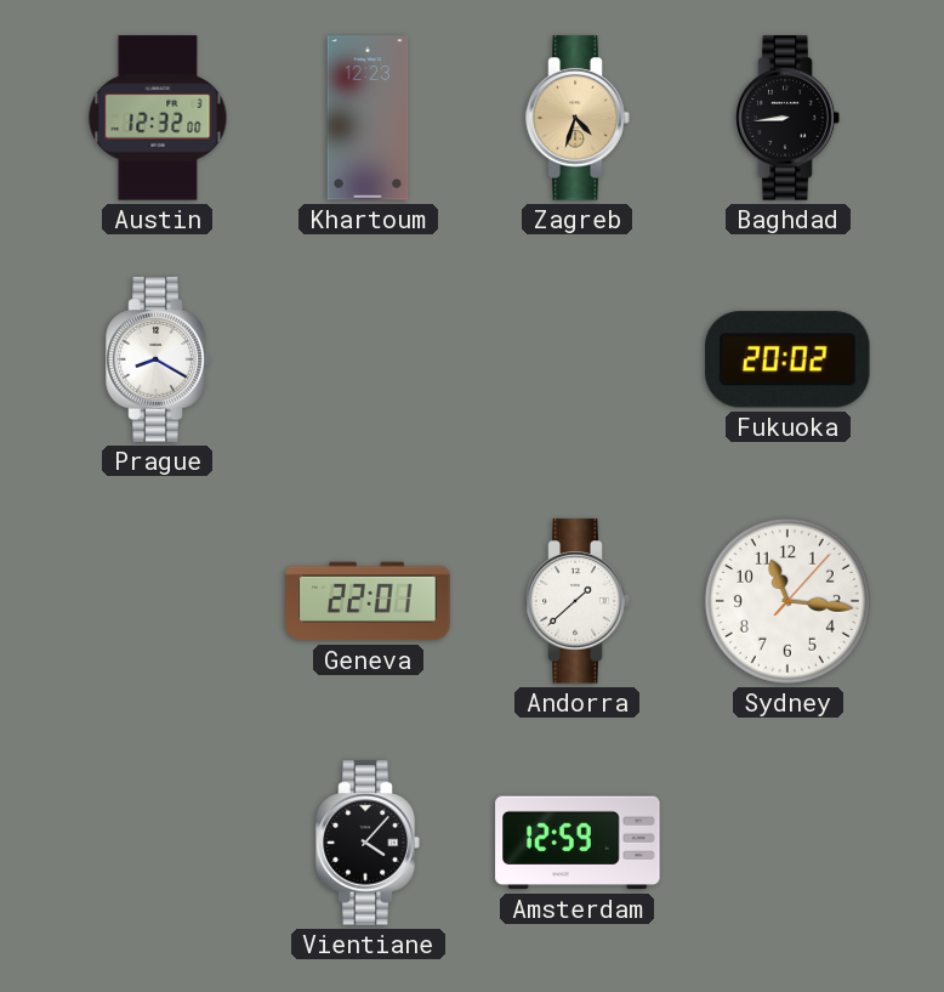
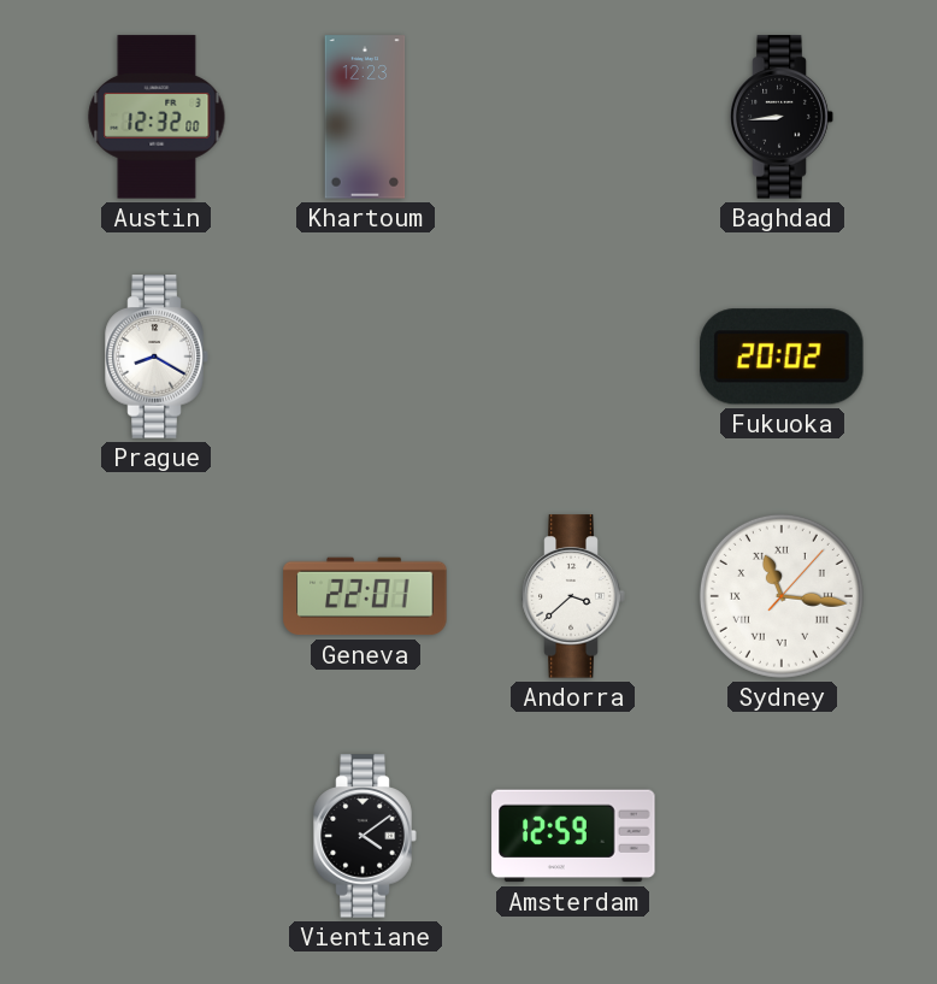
Zagreb: 4:33 -> none (578, 118)
Andorra: 1:38 -> 3:38 (573, 596)
Sydney numerals: Arabic -> Roman (782, 596)
Vientiane: 4:07 -> 4:09 (365, 836)
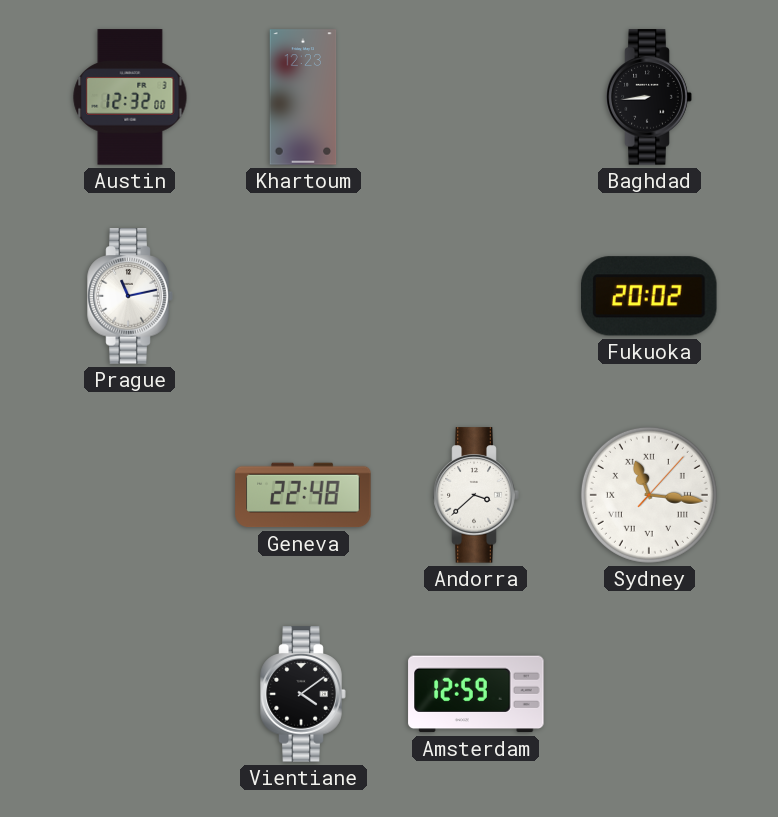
Prague: 8:20 -> 11:13 (130, 296)
Geneva: 22:01 -> 22:48 (303, 495)
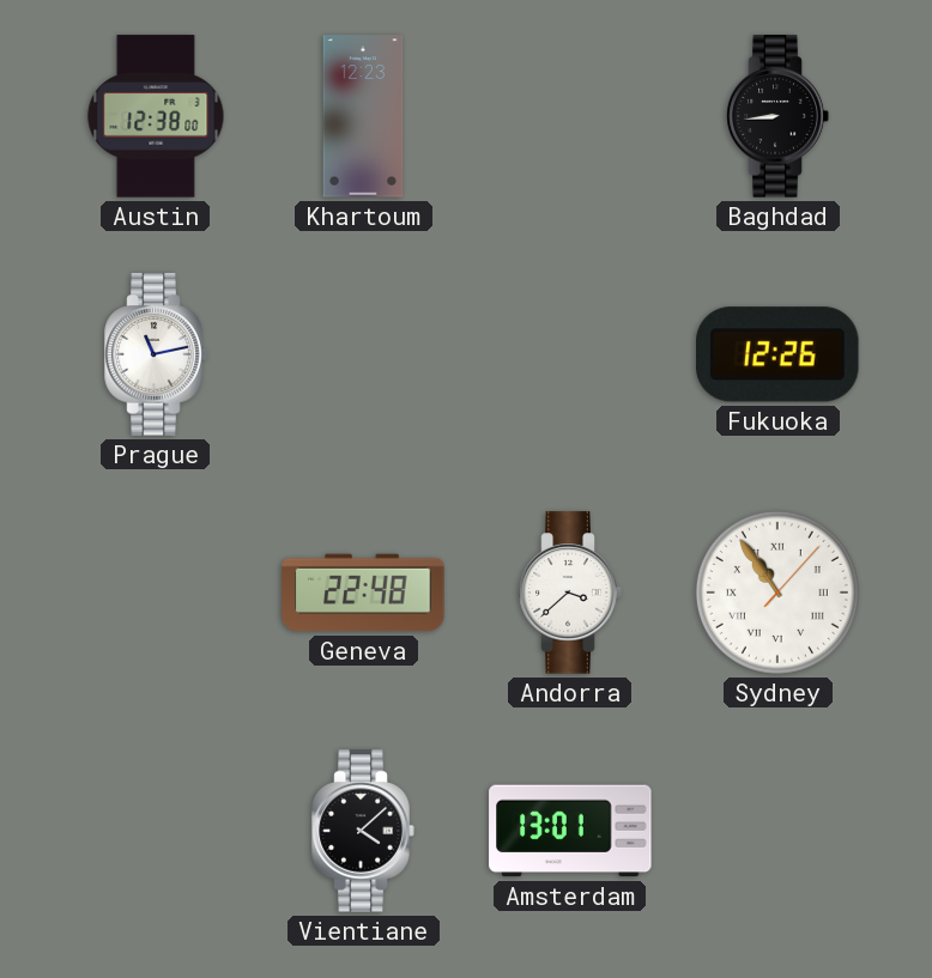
Austin: 12:32 -> 12:38 (156, 116)
Fukuoka: 20:02 -> 12:26 (779, 354)
Sydney: 11:16 -> 10:54 (777, 593)
Vientiane: 4:09 -> 4:08 (363, 831)
Amsterdam: 12:59 -> 13:01 (570, 831)
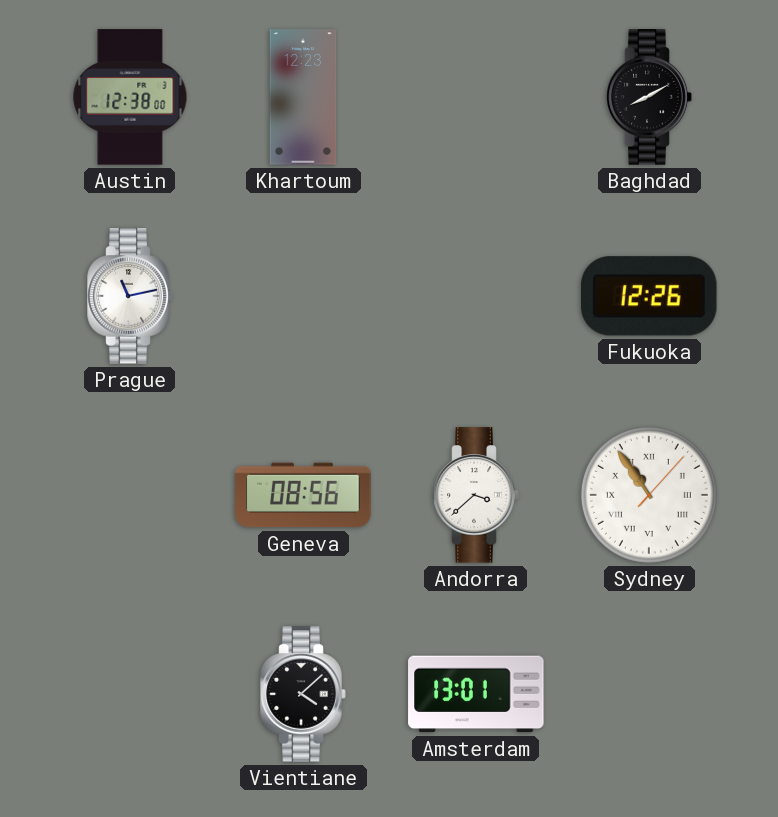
Baghdad: 8:44 -> 8:10 (649, 97)
Geneva: 22:48 -> 08:56 (303, 495)
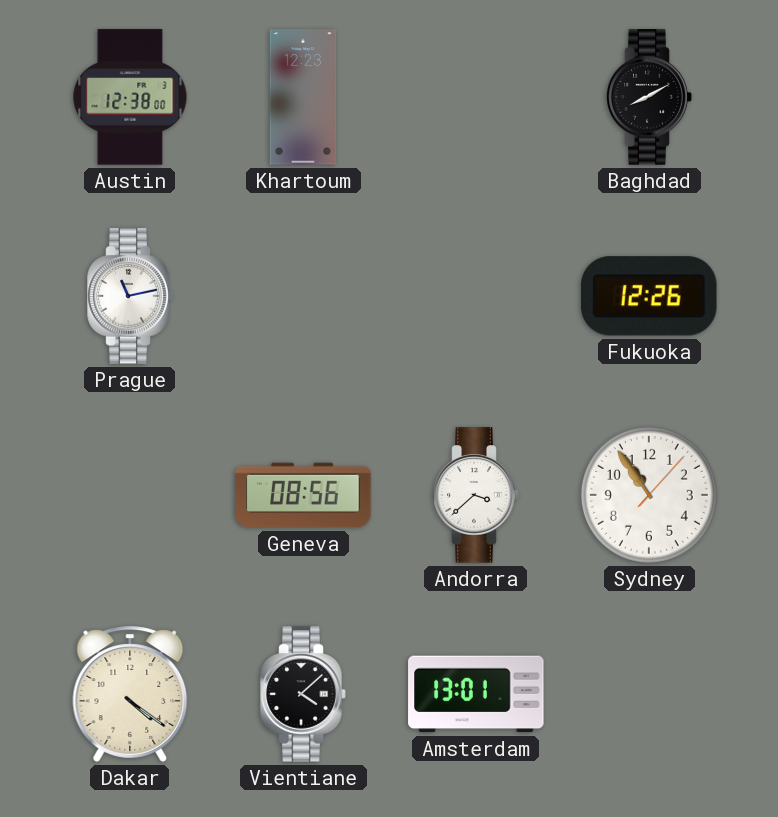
Sydney numerals: Roman -> Arabic (649, 495)
Dakar: none -> 4:21 (130, 694)
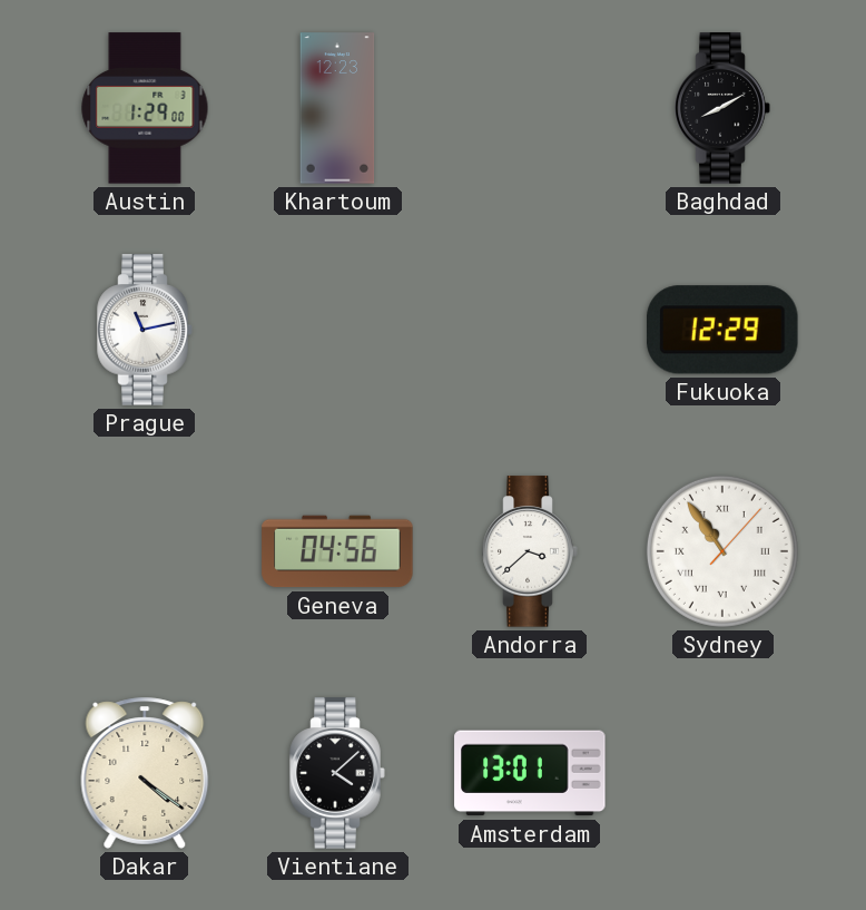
Austin: 12:38 -> 1:29 (145, 108)
Fukuoka: 12:26 -> 12:29 (724, 330)
Geneva: 08:56 -> 04:56 (337, 551)
Sydney numerals: Arabic -> Roman (722, 551)
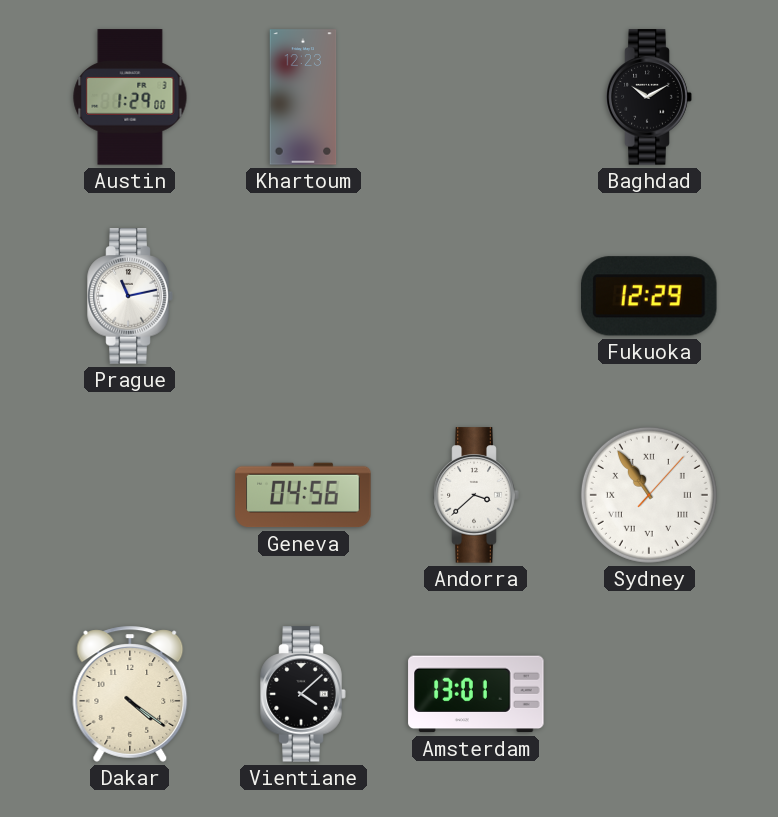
Baghdad: 8:10 -> 10:10 (649, 97)
